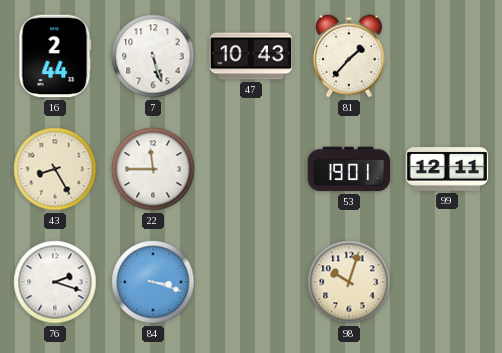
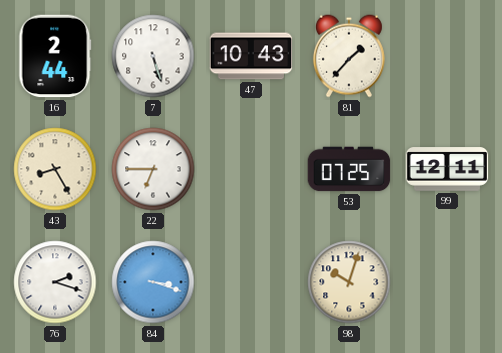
22: 11:45 -> 6:45 (153, 169)
53: 19:01 -> 07:25 (349, 169)
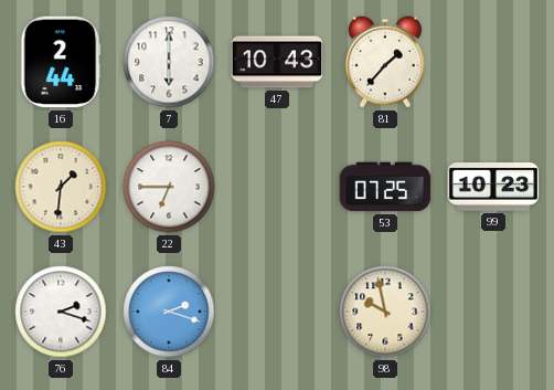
7: 5:27 -> 6:00 (169, 62)
43: 8:25 -> 1:31 (61, 187)
99: 12:11 -> 10:23 (493, 187)
84: 3:18 -> 2:18 (169, 312)
98: 10:03 -> 9:58 (385, 312)
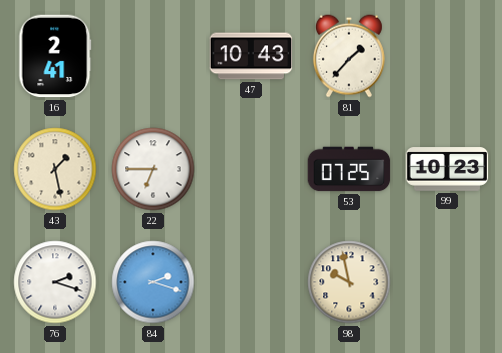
16: 2:44 -> 2:41 (55, 56)
7: 6:00 -> none (169, 62)
43: 1:31 -> 1:28 (55, 169)
